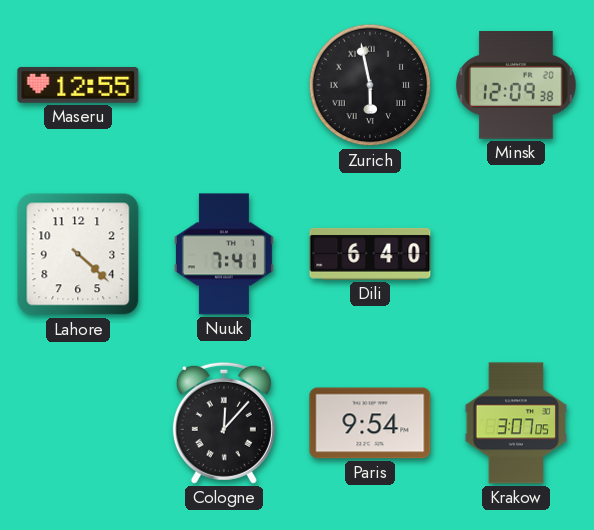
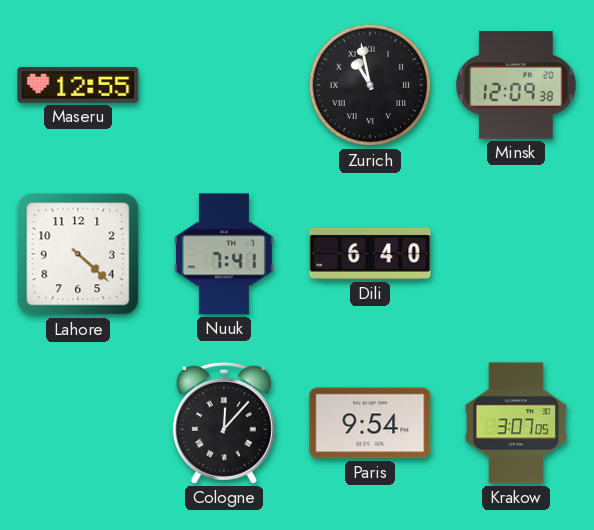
Zurich: 5:58 -> 10:58 (370, 85)
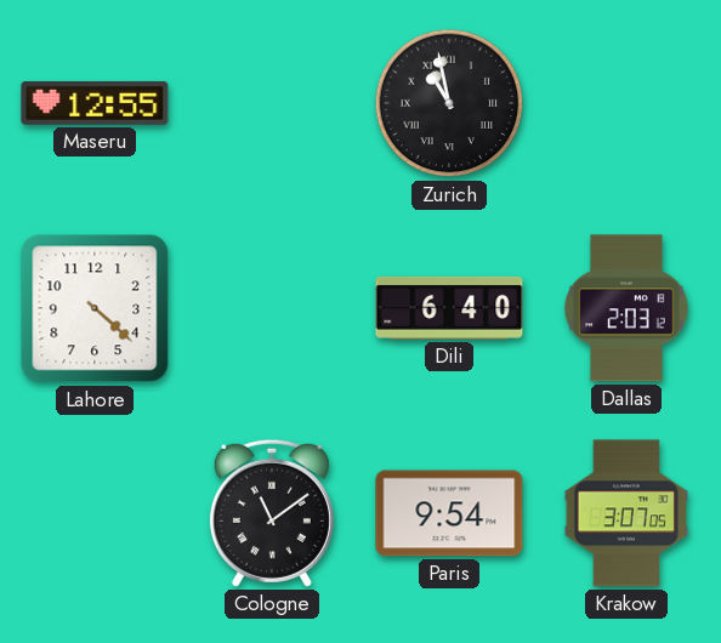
Minsk: 12:09 -> none (517, 86)
Nuuk: 7:41 -> none (224, 254)
Dallas: none -> 2:03 (626, 308)
Cologne: 12:07 -> 11:09 (272, 513)
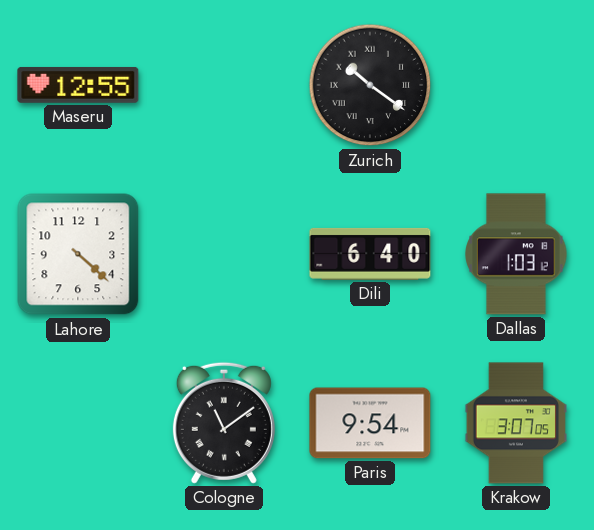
Zurich: 10:58 -> 10:21 (370, 85)
Dallas: 2:03 -> 1:03 (516, 254)
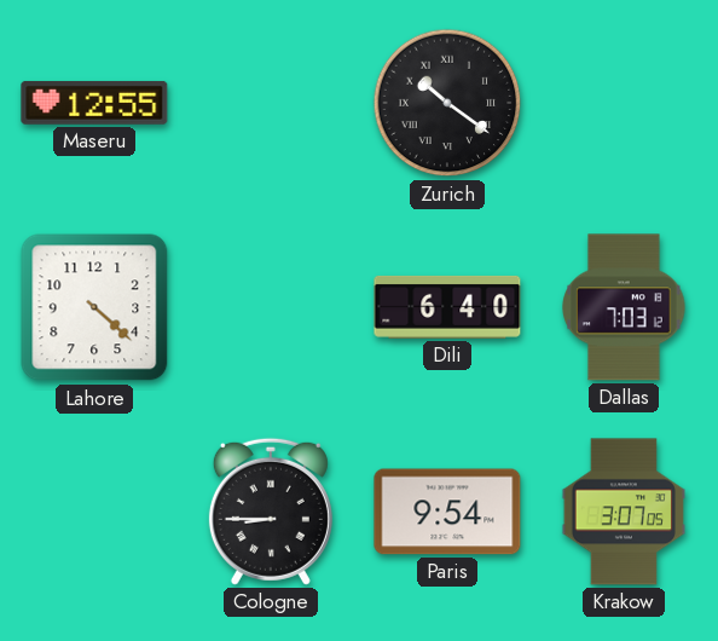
Dallas: 1:03 -> 7:03 (624, 307)
Cologne: 11:09 -> 8:45 (271, 512)
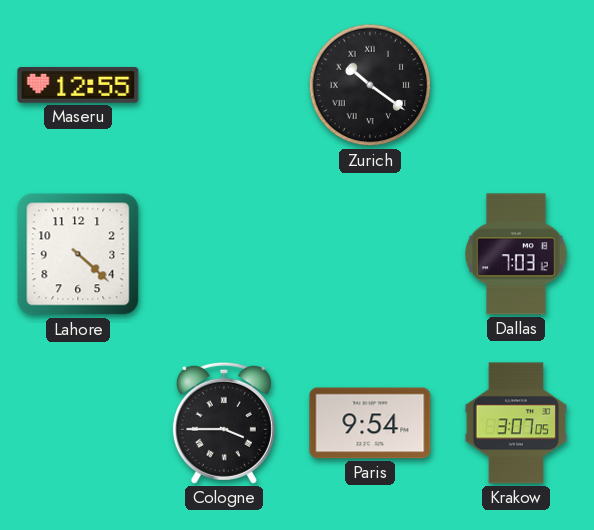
Dili: 6:40 -> none (447, 307)
Cologne: 8:45 -> 3:45 (224, 423)
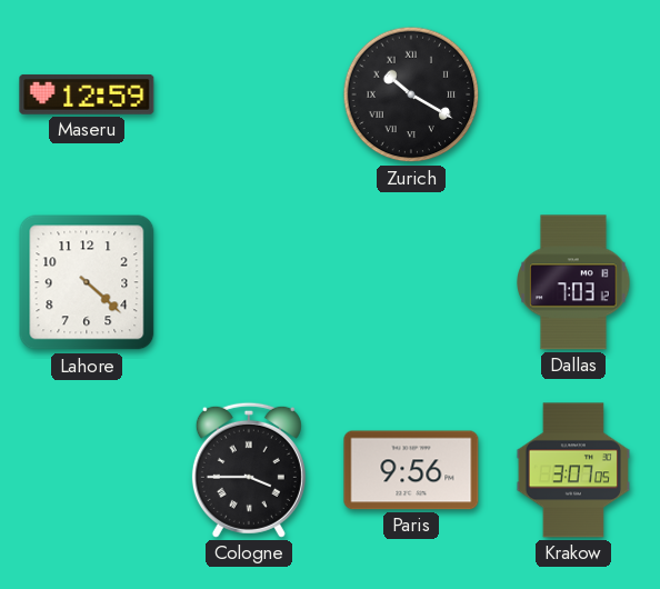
Maseru: 12:55 -> 12:59 (87, 94)
Zurich: 10:21 -> 10:20 (411, 94)
Paris: 9:54 -> 9:56 (411, 470)
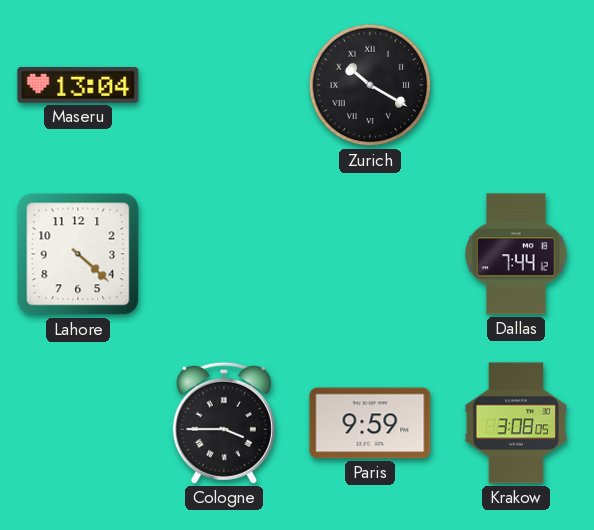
Maseru: 12:59 -> 13:04 (78, 85)
Dallas: 7:03 -> 7:44 (516, 254)
Paris: 9:56 -> 9:59 (370, 423)
Krakow: 3:07 -> 3:08 (515, 423)
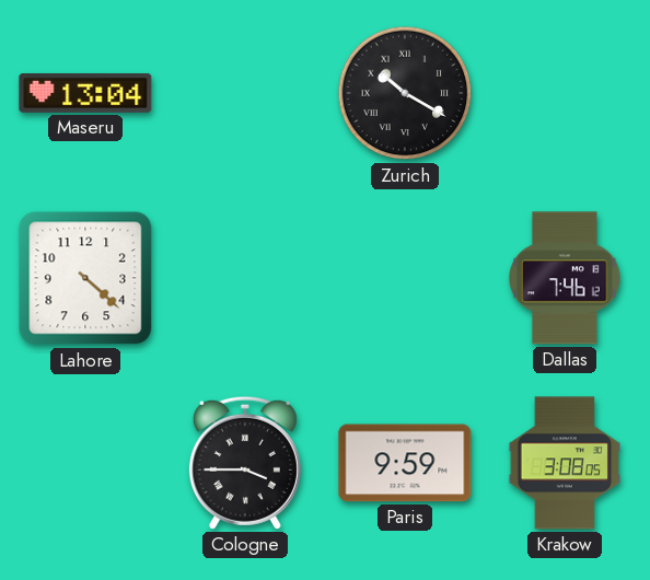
Dallas: 7:44 -> 7:46 (565, 278)
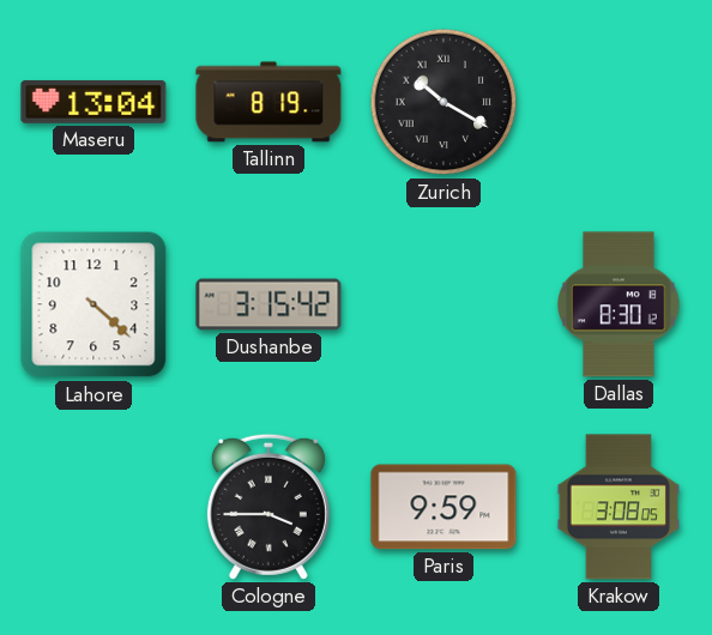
Tallinn: none -> 8:19 (268, 102)
Dushanbe: none -> 3:15 (268, 304)
Dallas: 7:46 -> 8:30 (619, 304)
